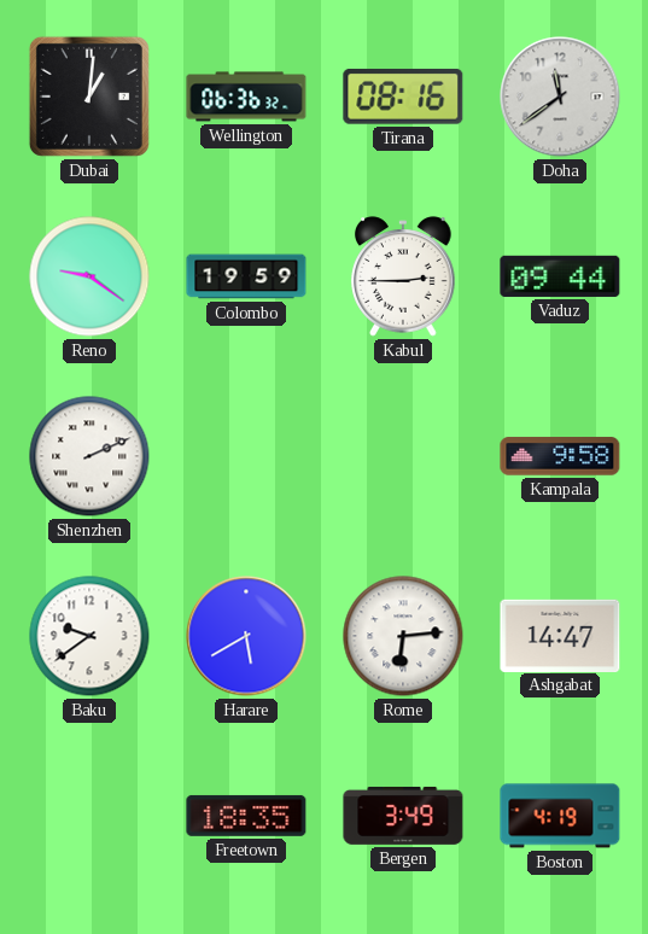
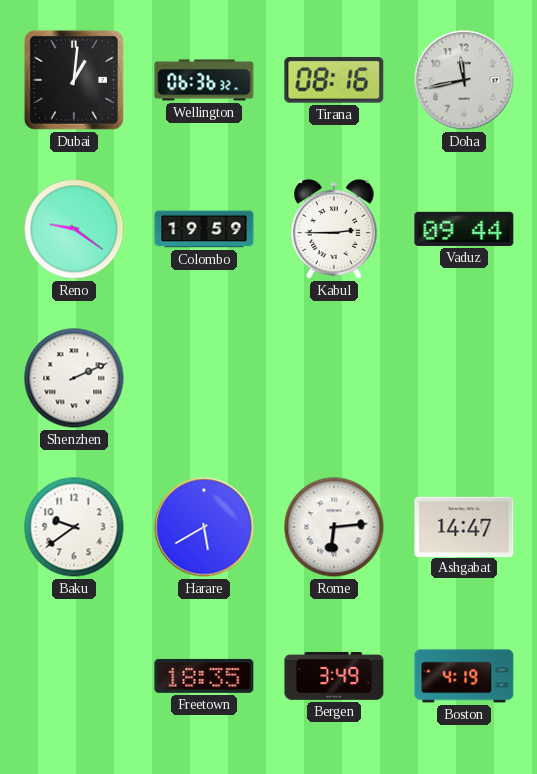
Doha: 11:39 -> 11:43 (464, 80)
Kampala: 9:58 -> none (560, 456)
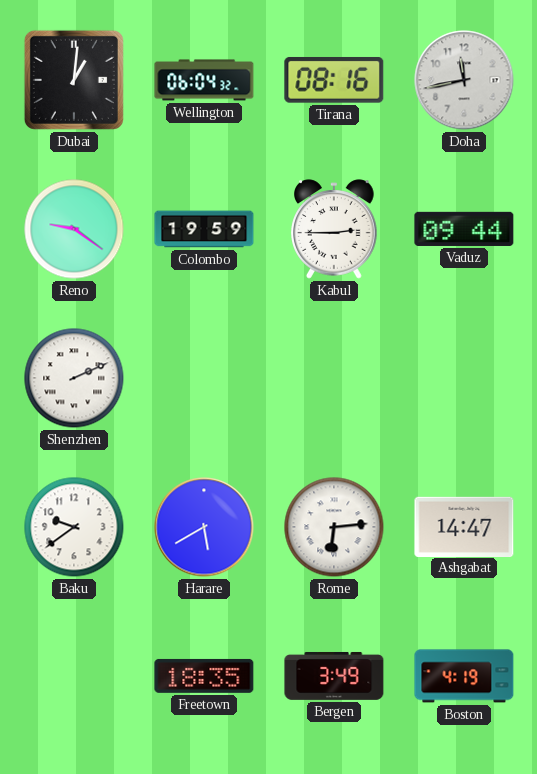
Wellington: 06:36 -> 06:04 (204, 80)
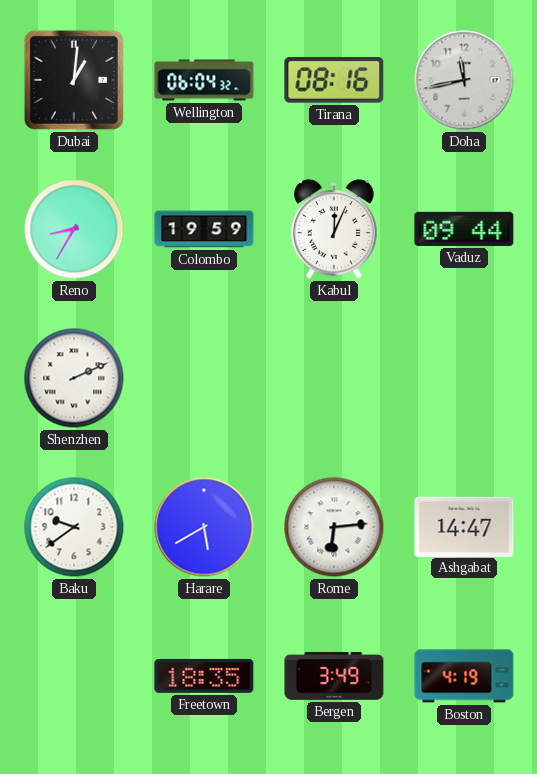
Reno: 9:21 -> 8:35 (74, 229)
Kabul: 2:45 -> 12:04 (334, 229)
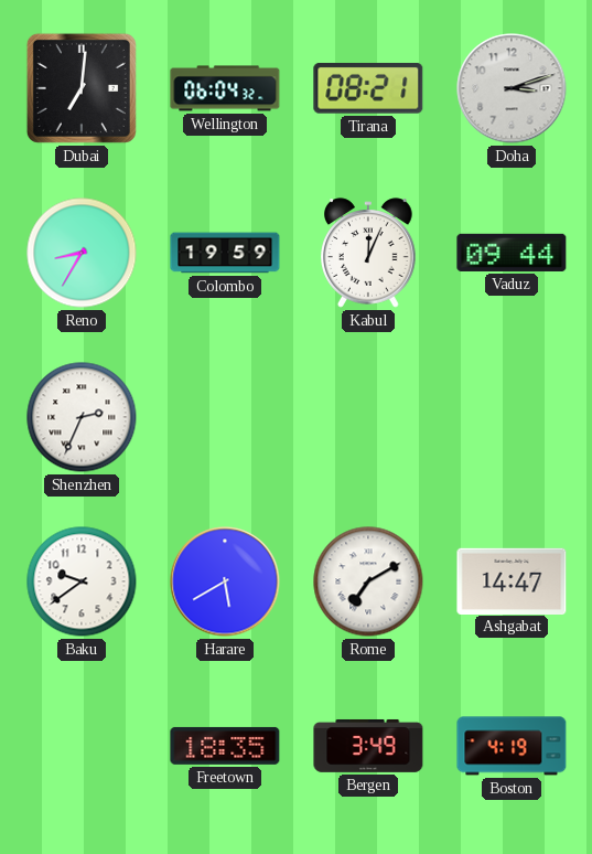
Dubai: 1:01 -> 7:01 (82, 88)
Tirana: 08:16 -> 08:21 (368, 88)
Doha: 11:43 -> 3:12 (512, 88)
Shenzhen: 2:11 -> 2:34 (82, 417)
Rome: 6:14 -> 7:10 (368, 581)
